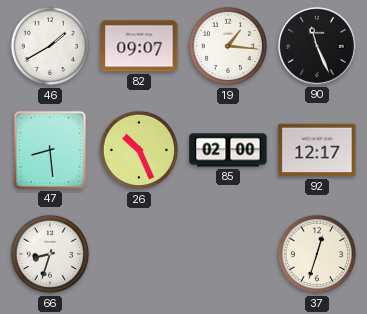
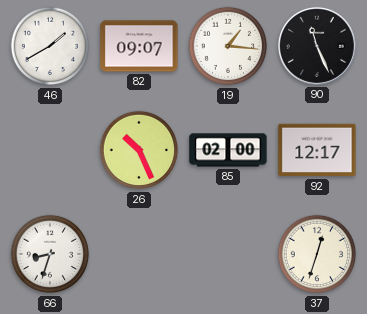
47: 8:29 -> none (50, 150)
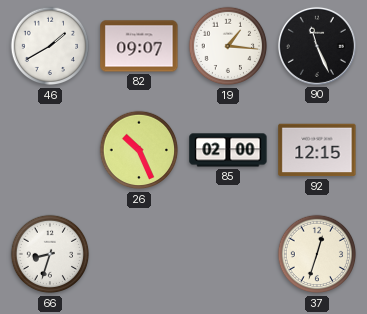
92: 12:17 -> 12:15 (317, 150)
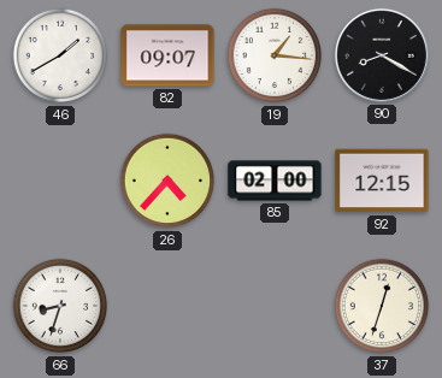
90: 11:26 -> 8:20 (382, 55)
26: 10:26 -> 4:37 (167, 181)
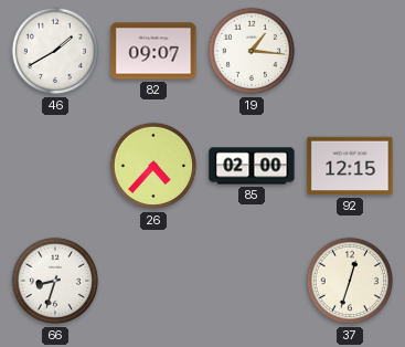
90: 8:20 -> none (382, 55)
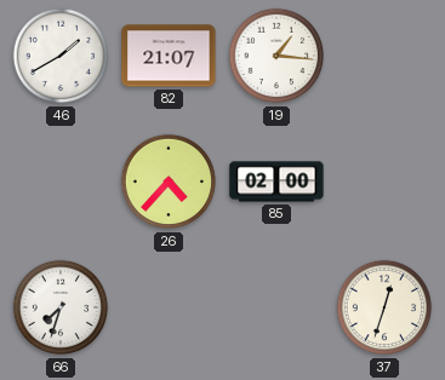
82: 09:07 -> 21:07 (169, 56)
92: 12:15 -> none (350, 166)
66: 8:33 -> 7:33 (61, 307)
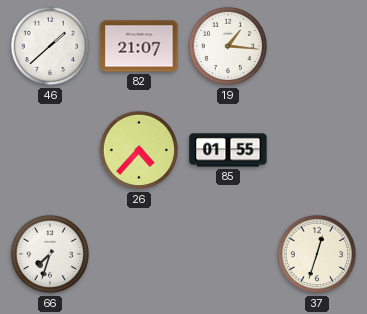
46: 1:40 -> 1:38 (50, 46)
85: 02:00 -> 01:55 (228, 150)
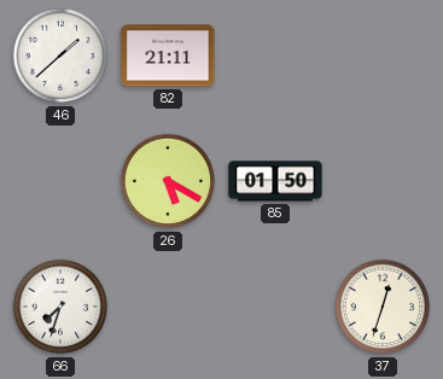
82: 21:07 -> 21:11 (168, 56)
19: 1:16 -> none (228, 46)
26: 4:37 -> 5:20 (168, 181)
85: 01:55 -> 01:50 (275, 181)
